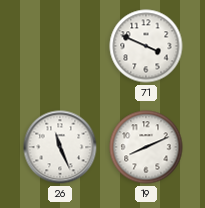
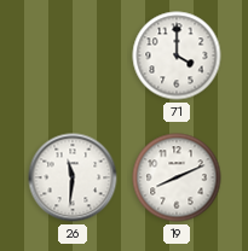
71: 3:49 -> 4:00 (177, 56)
26: 11:26 -> 11:31 (73, 177)
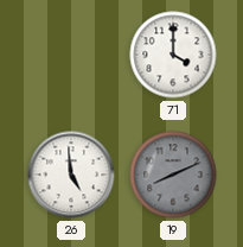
26: 11:31 -> 4:59 (71, 175)
19 dial: white -> grey (173, 175)
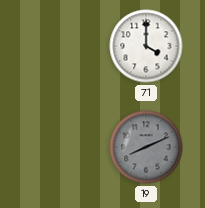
26: 4:59 -> none (71, 175)
